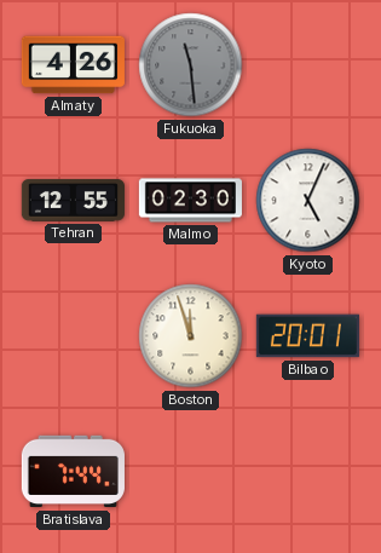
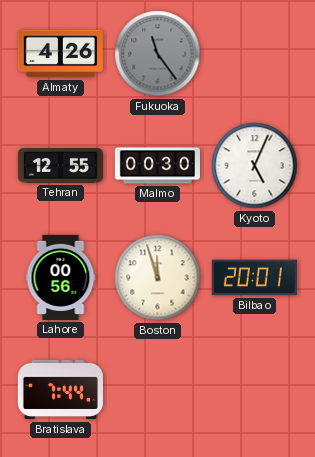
Fukuoka: 11:29 -> 11:24 (158, 54)
Malmo: 02:30 -> 00:30 (157, 166)
Lahore: none -> 00:56 (61, 277)
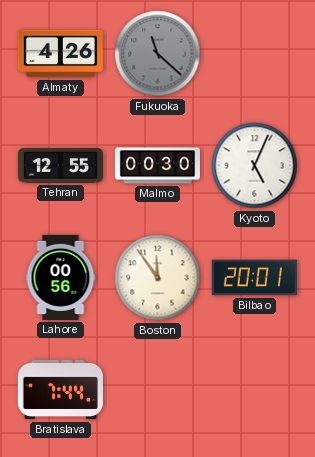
Fukuoka: 11:24 -> 11:22 (158, 54)
Boston: 11:57 -> 11:54 (158, 278)
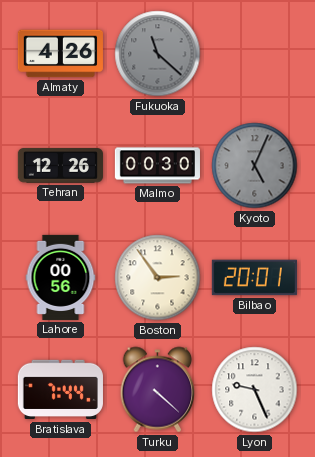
Tehran: 12:55 -> 12:26 (60, 166)
Kyoto dial: white -> grey (255, 166)
Boston: 11:54 -> 2:54 (158, 278)
Turku: none -> 4:22 (158, 390)
Lyon: none -> 9:26 (255, 390)
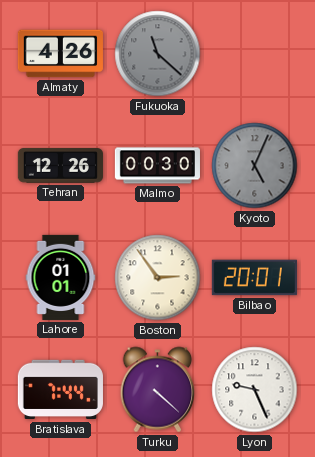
Lahore: 00:56 -> 01:01 (61, 277)
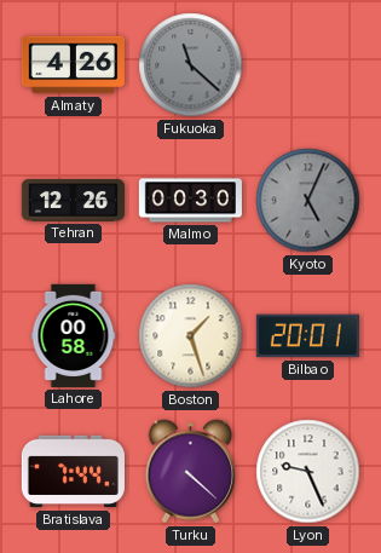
Lahore: 01:01 -> 00:58 (74, 335)
Boston: 2:54 -> 1:27 (191, 336)
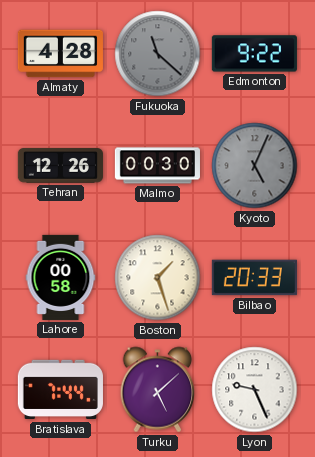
Almaty: 4:26 -> 4:28 (60, 54)
Edmonton: none -> 9:22 (254, 54)
Bilbao: 20:01 -> 20:33 (254, 278)
Turku: 4:22 -> 5:08 (158, 390)
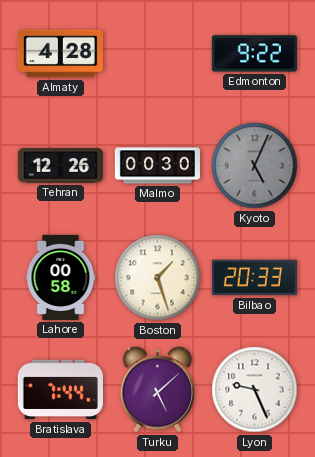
Fukuoka: 11:22 -> none (158, 54)
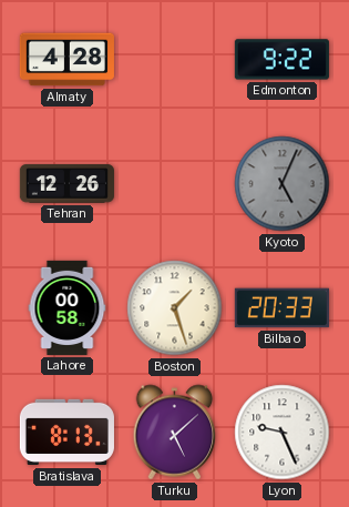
Malmo: 00:30 -> none (157, 166)
Bratislava: 7:44 -> 8:13 (66, 433)
